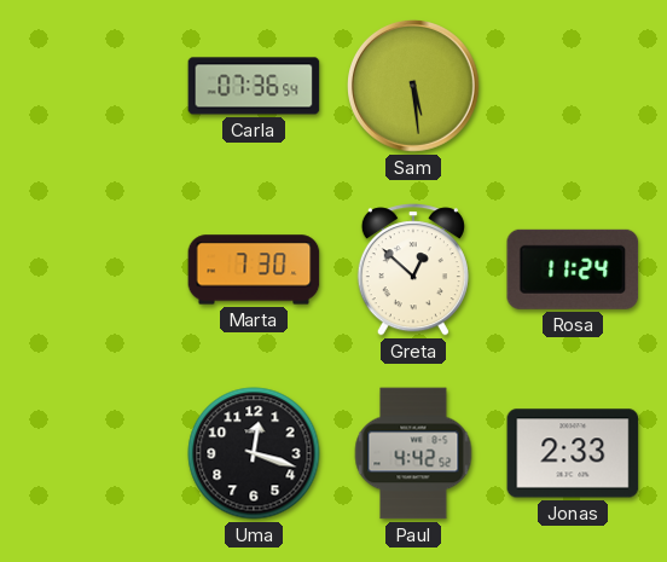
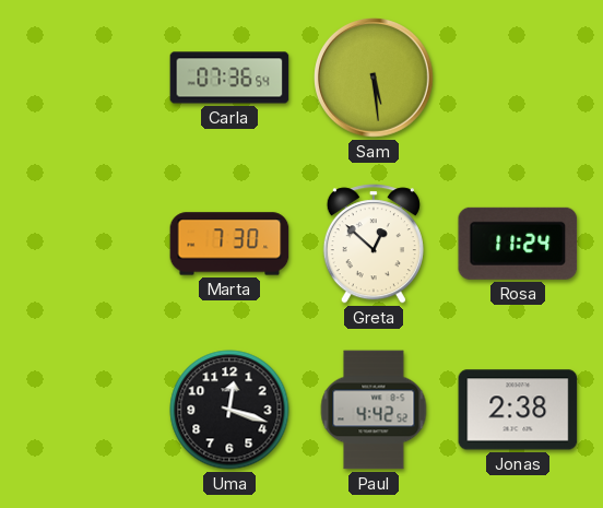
Jonas: 2:33 -> 2:38 (518, 410)
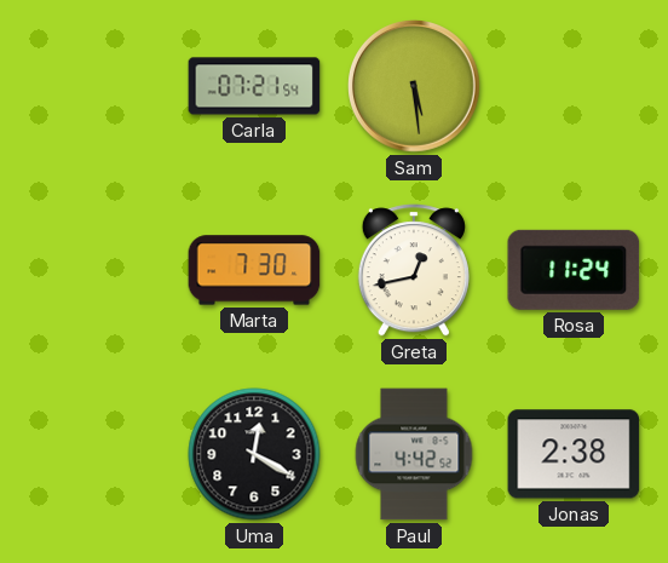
Carla: 07:36 -> 07:21 (254, 86)
Greta: 12:52 -> 12:43 (414, 270)
Uma: 12:18 -> 12:20 (254, 454)
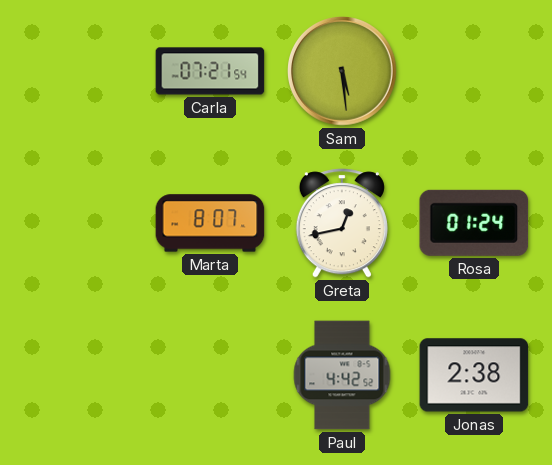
Marta: 7:30 -> 8:07 (210, 223)
Rosa: 11:24 -> 01:24 (474, 223)
Uma: 12:20 -> none (254, 454)
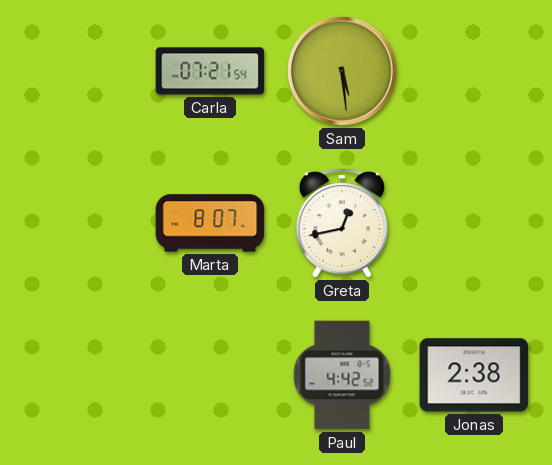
Rosa: 01:24 -> none (474, 223)
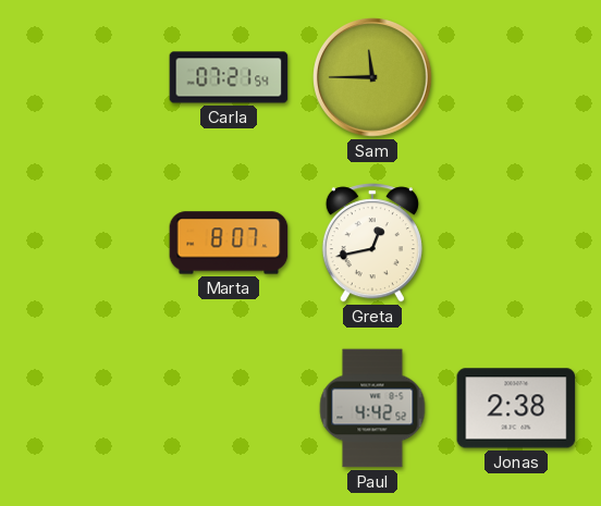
Sam: 5:29 -> 11:45 (372, 77)
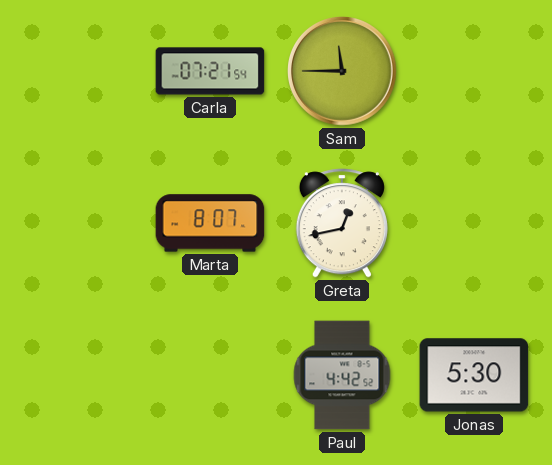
Jonas: 2:38 -> 5:30 (474, 375)
